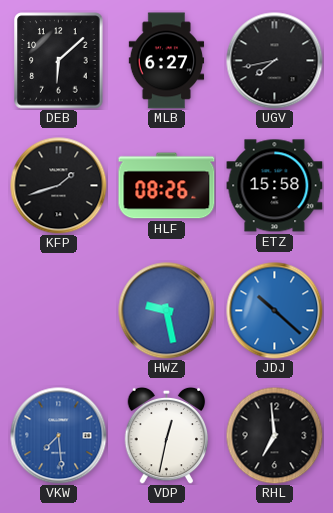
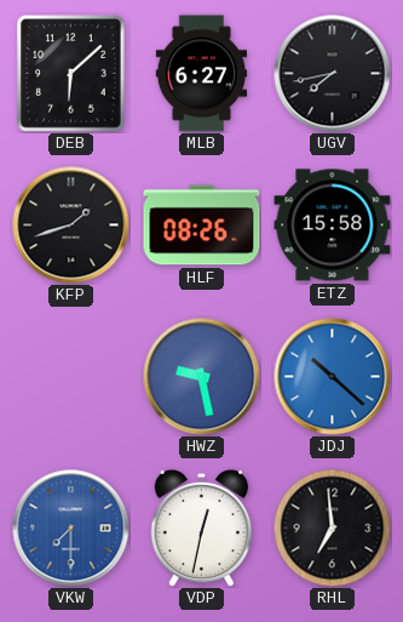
VKW: 7:29 -> 7:30 (71, 529)
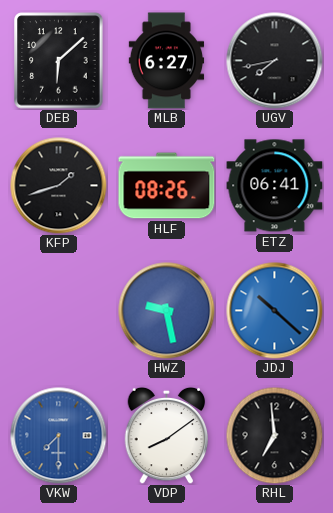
ETZ: 15:58 -> 06:41 (275, 186)
VDP: 12:32 -> 8:09 (167, 435)
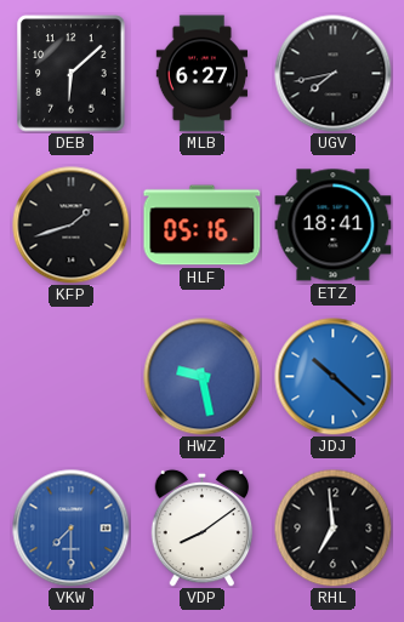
HLF: 08:26 -> 05:16 (203, 226)
ETZ: 06:41 -> 18:41 (334, 226)
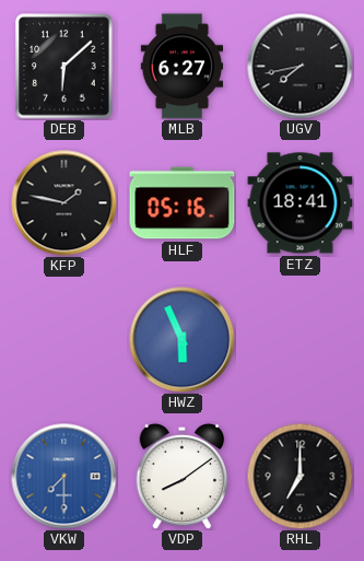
KFP: 1:42 -> 1:47 (64, 203)
HWZ: 9:28 -> 5:56 (183, 340)
JDJ: 10:22 -> none (334, 377)
RHL: 6:59 -> 7:00 (300, 476)
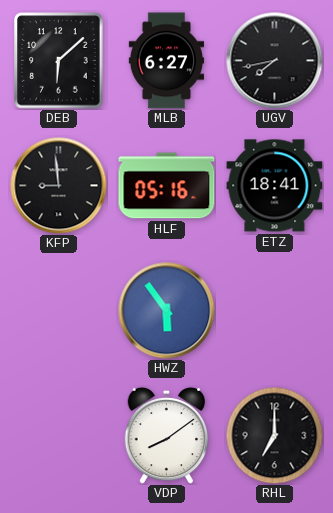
KFP: 1:47 -> 8:59 (59, 186)
HWZ: 5:56 -> 5:54 (167, 311)
VKW: 7:30 -> none (64, 477)
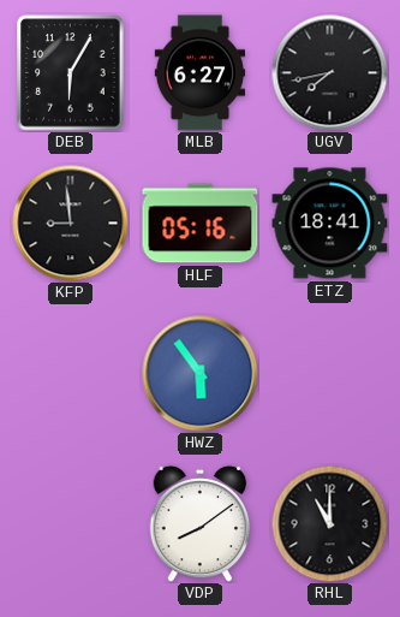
DEB: 6:08 -> 6:05 (71, 73)
RHL: 7:00 -> 11:00 (329, 523)
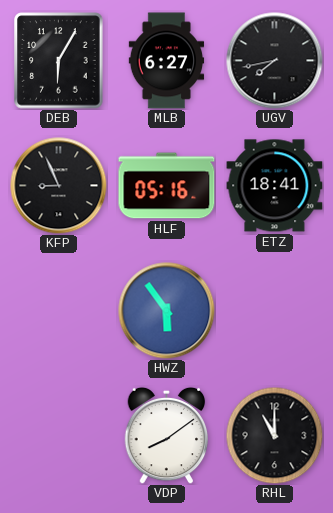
KFP: 8:59 -> 8:56 (59, 186)
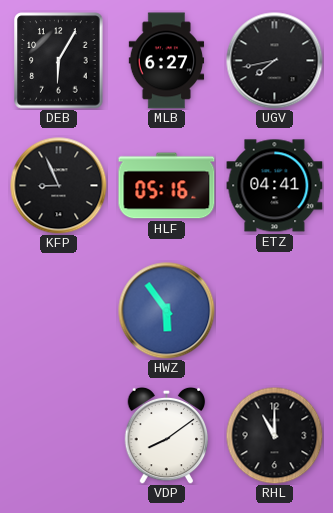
ETZ: 18:41 -> 04:41 (275, 186)
